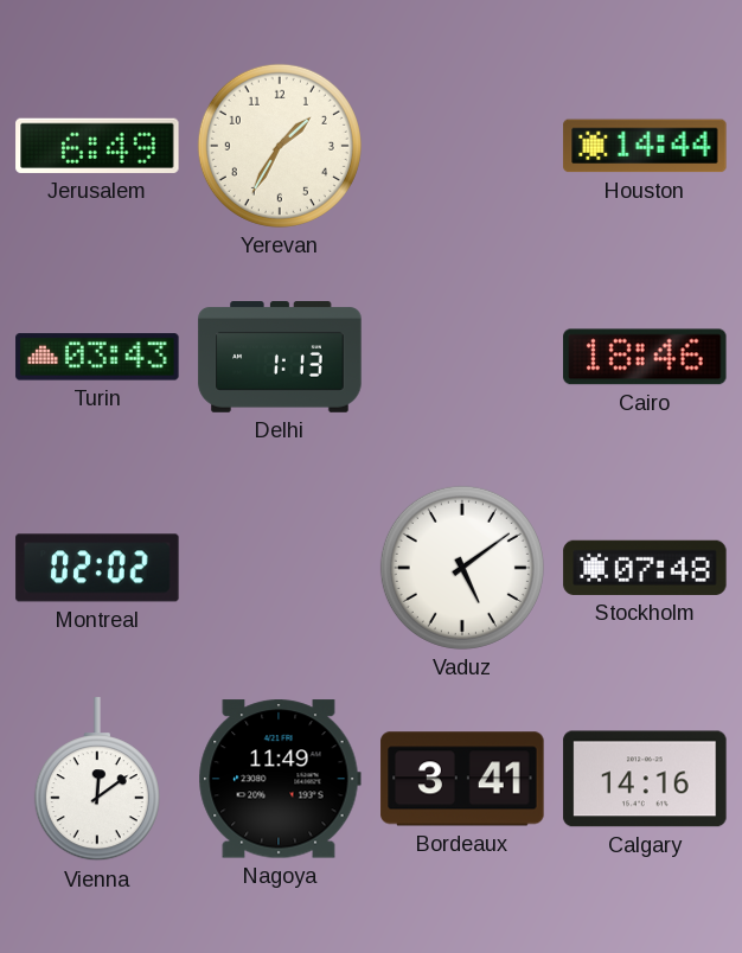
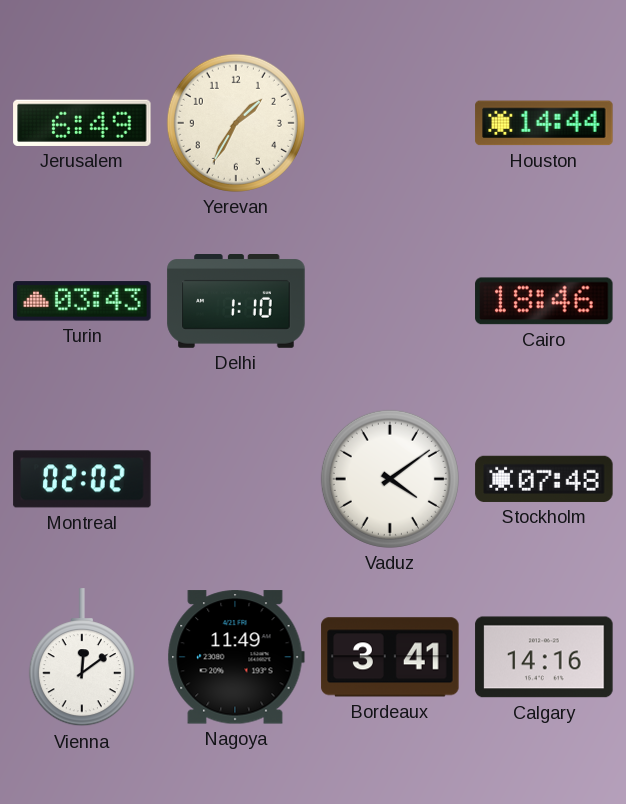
Delhi: 1:13 -> 1:10 (236, 302)
Vaduz: 5:09 -> 4:09 (390, 479)
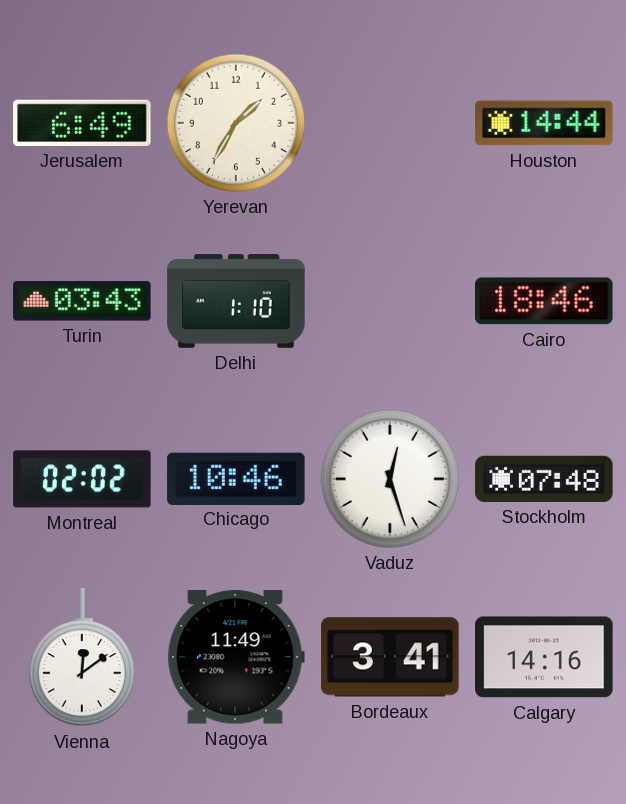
Chicago: none -> 10:46 (236, 478)
Vaduz: 4:09 -> 12:27 (390, 479)
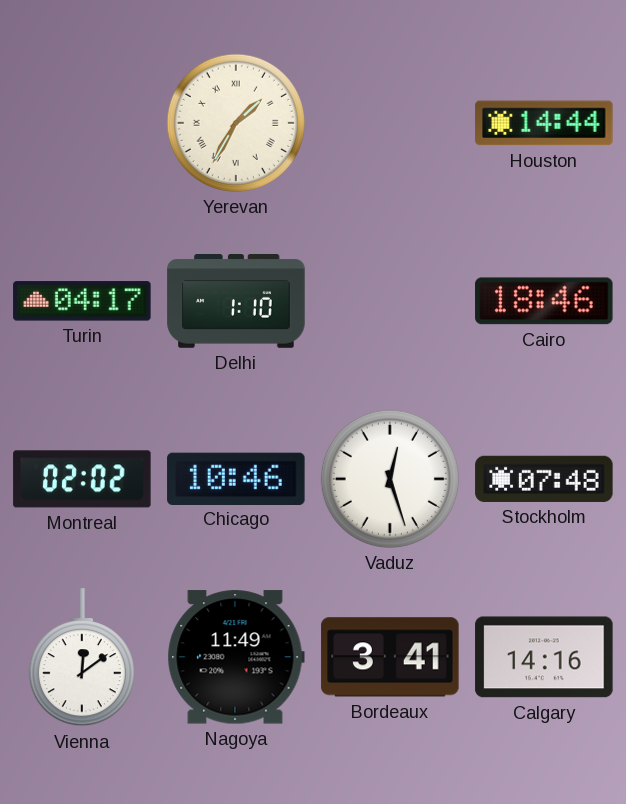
Jerusalem: 6:49 -> none (82, 123)
Yerevan numerals: Arabic -> Roman (236, 123)
Turin: 03:43 -> 04:17 (82, 301)
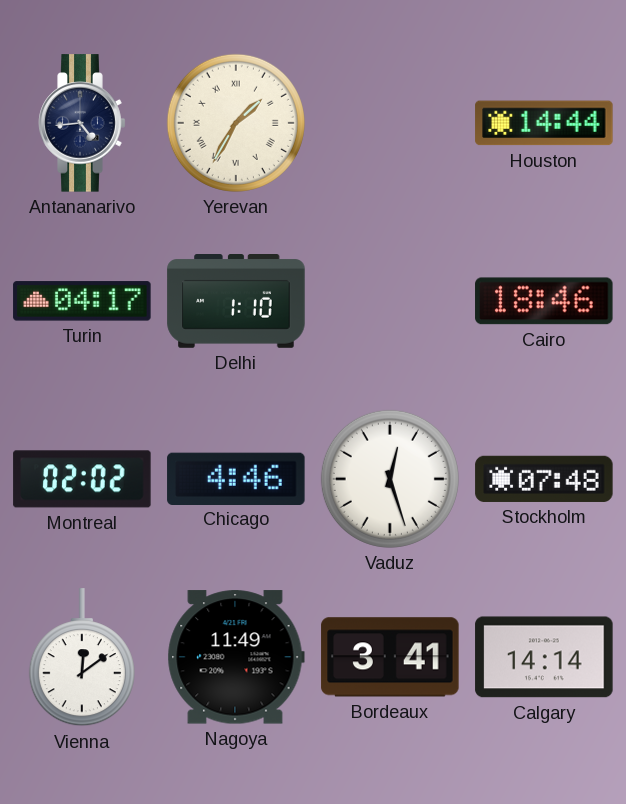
Antananarivo: none -> 4:44 (82, 123)
Chicago: 10:46 -> 4:46 (236, 478)
Calgary: 14:16 -> 14:14 (544, 657)
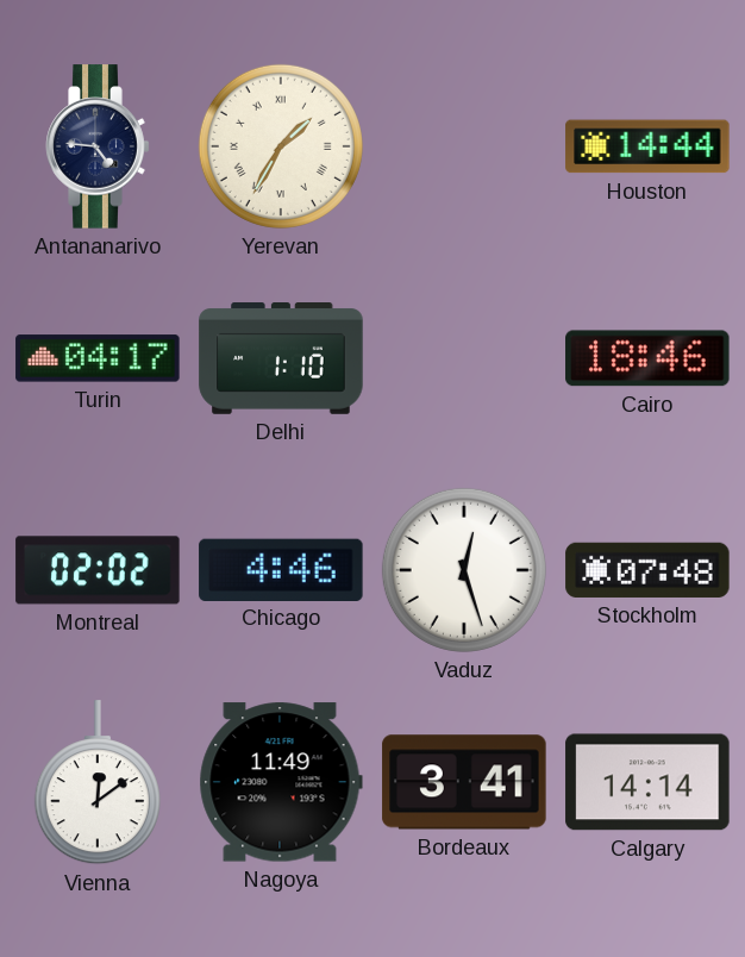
Antananarivo: 4:44 -> 4:46 (98, 146)
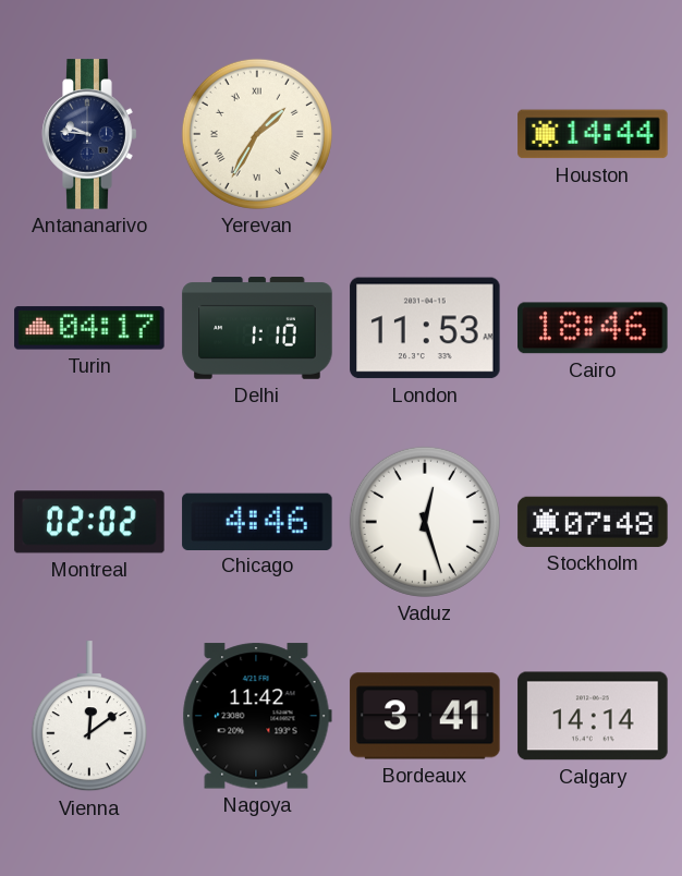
Antananarivo: 4:46 -> 9:46 (89, 134)
London: none -> 11:53 (425, 328)
Nagoya: 11:49 -> 11:42 (257, 716)
